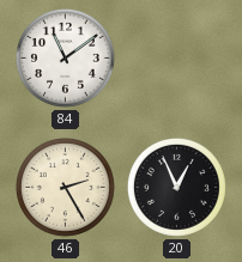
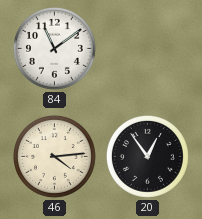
46: 2:25 -> 4:14 (54, 156)
20: 12:56 -> 12:54 (147, 156)
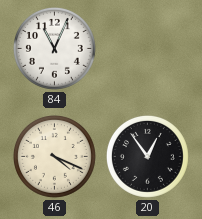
84: 11:09 -> 11:04 (54, 48)
46: 4:14 -> 4:19 (54, 156)
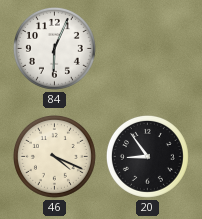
84: 11:04 -> 6:04 (54, 48)
20: 12:54 -> 8:54 (147, 156)
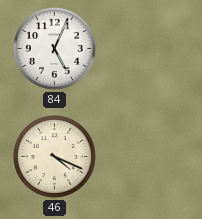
84: 6:04 -> 5:04 (54, 48)
20: 8:54 -> none (147, 156)
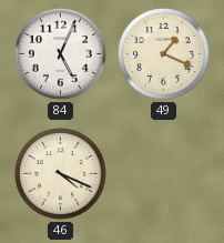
49: none -> 1:19 (163, 53)
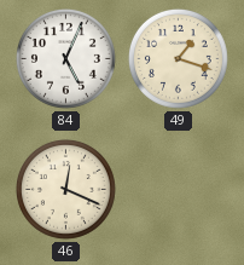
49: 1:19 -> 1:18 (178, 58)
46: 4:19 -> 12:19 (65, 189)
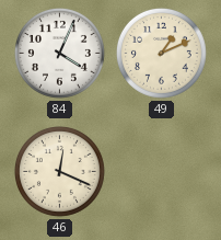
84: 5:04 -> 4:04 (59, 53)
49: 1:18 -> 1:11 (161, 53)
